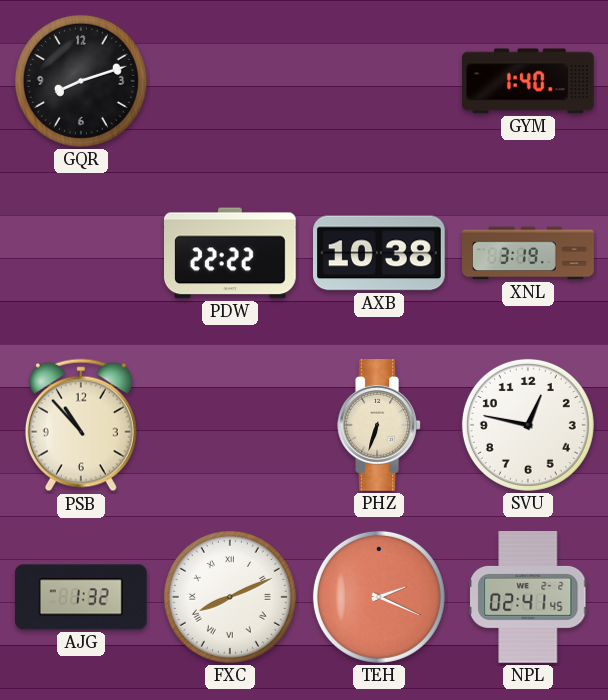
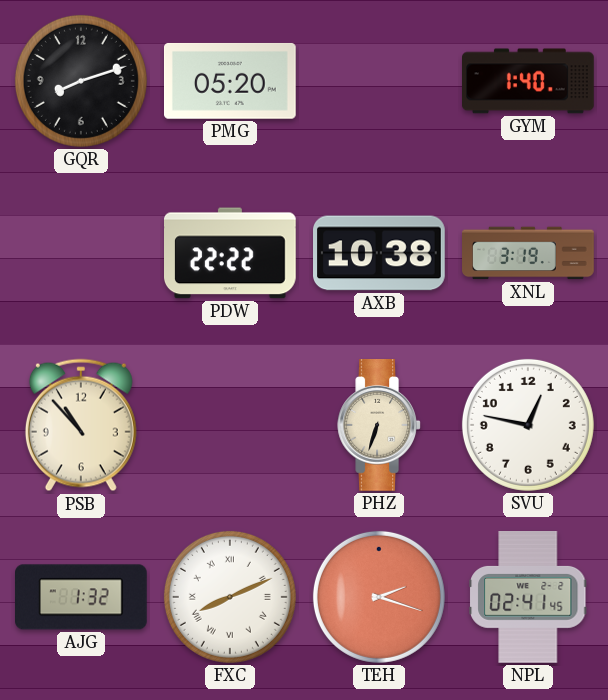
PMG: none -> 05:20 (231, 81)
TEH: 2:19 -> 2:18 (379, 597)
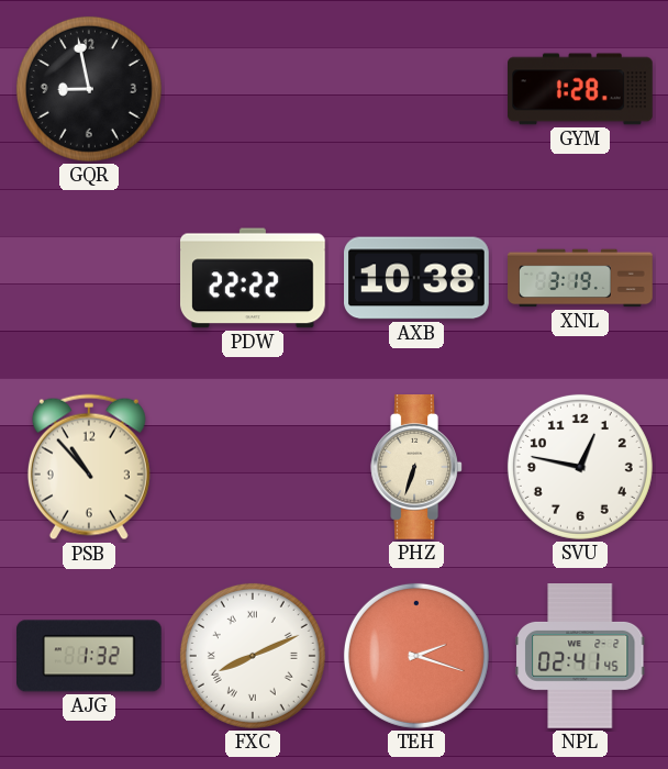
GQR: 8:12 -> 8:58 (89, 89)
PMG: 05:20 -> none (231, 81)
GYM: 1:40 -> 1:28 (581, 89)
